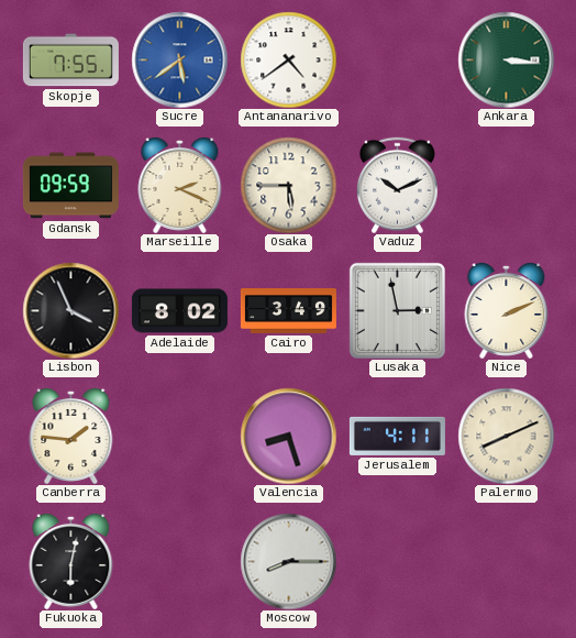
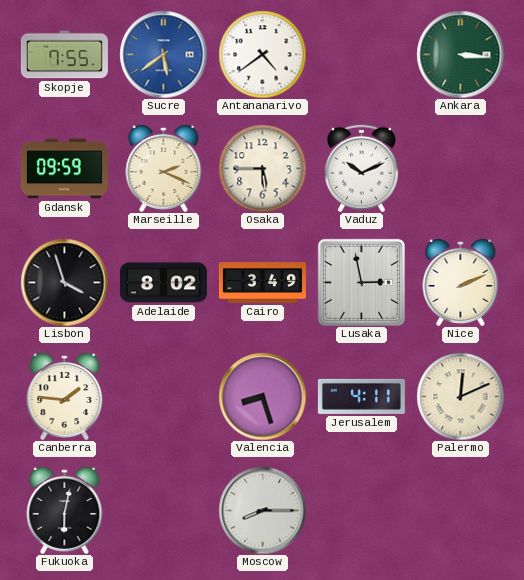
Lisbon: 3:56 -> 3:57 (64, 282)
Palermo: 8:11 -> 12:11 (460, 396)
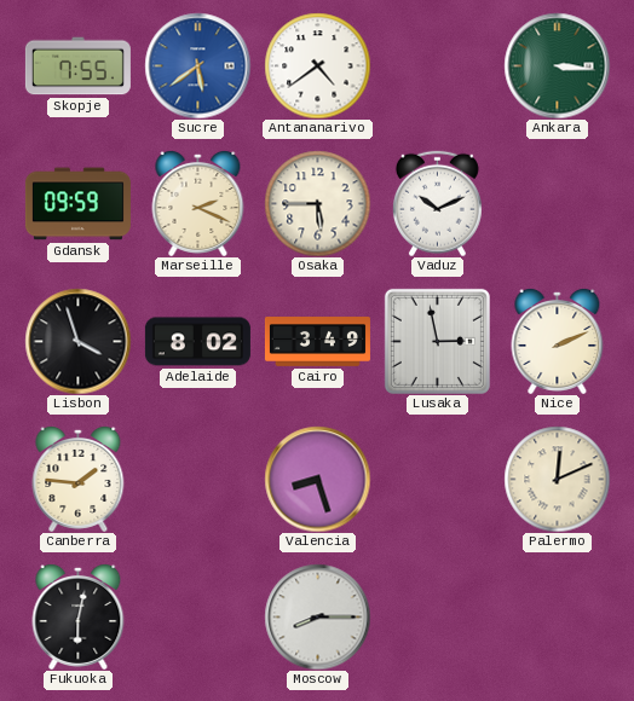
Jerusalem: 4:11 -> none (361, 396)
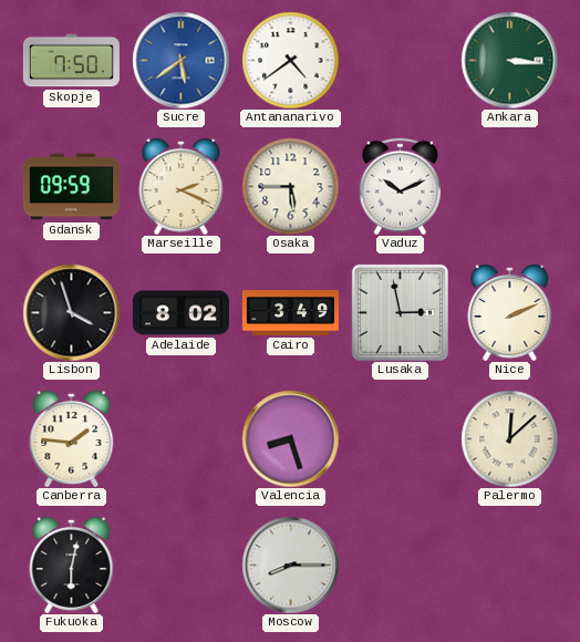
Skopje: 7:55 -> 7:50 (71, 61)
Palermo: 12:11 -> 12:08 (509, 438)
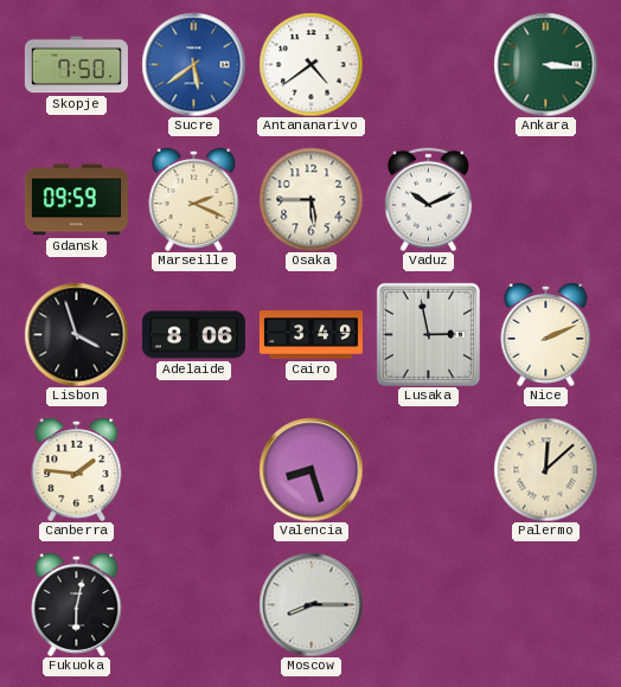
Adelaide: 8:02 -> 8:06 (193, 335)
